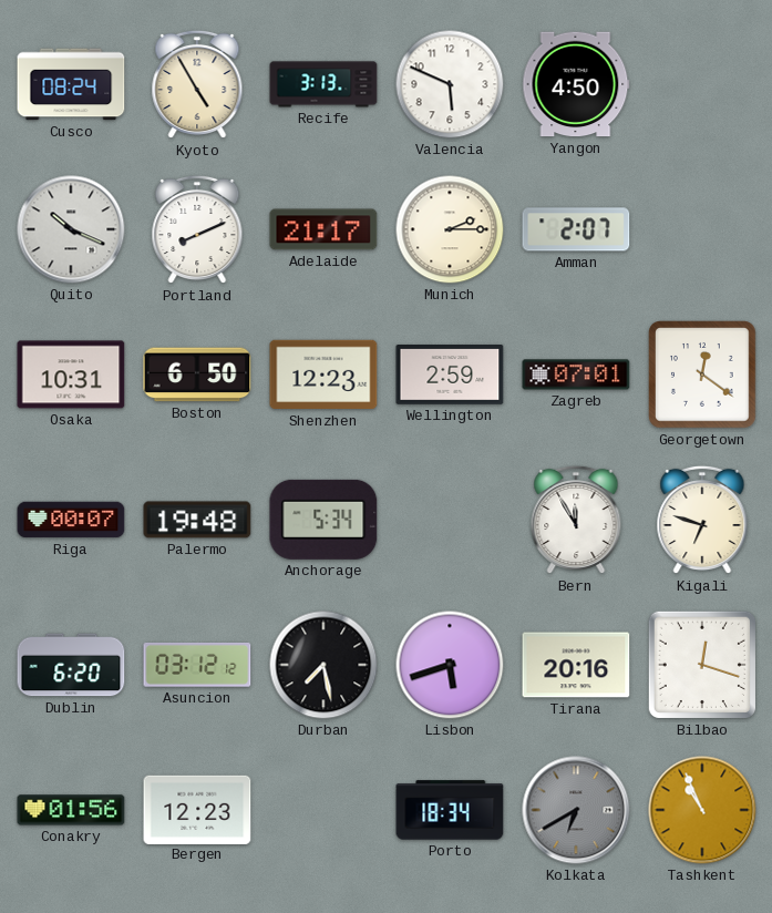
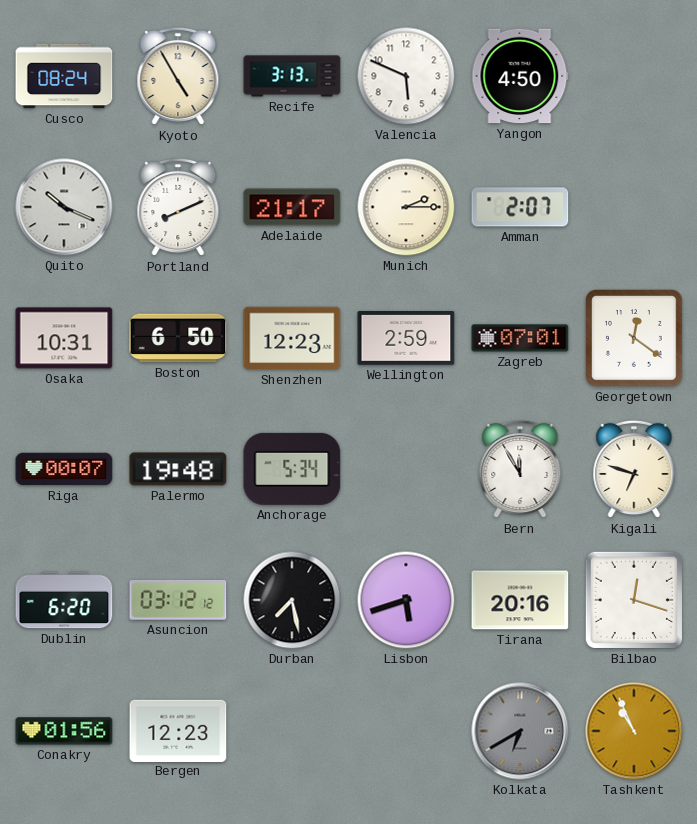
Porto: 18:34 -> none (450, 810)
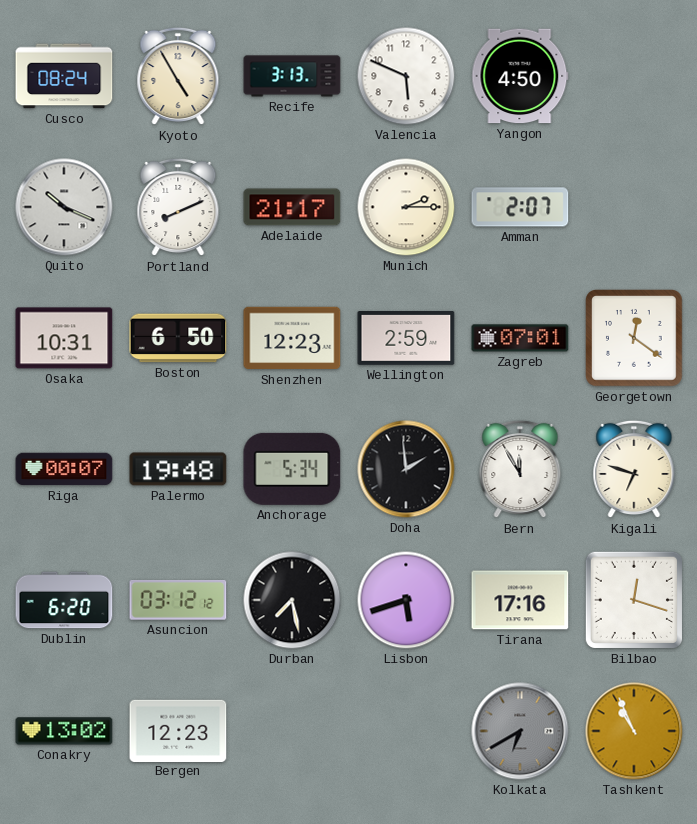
Doha: none -> 1:59 (406, 469)
Tirana: 20:16 -> 17:16 (520, 600)
Conakry: 01:56 -> 13:02 (64, 731)
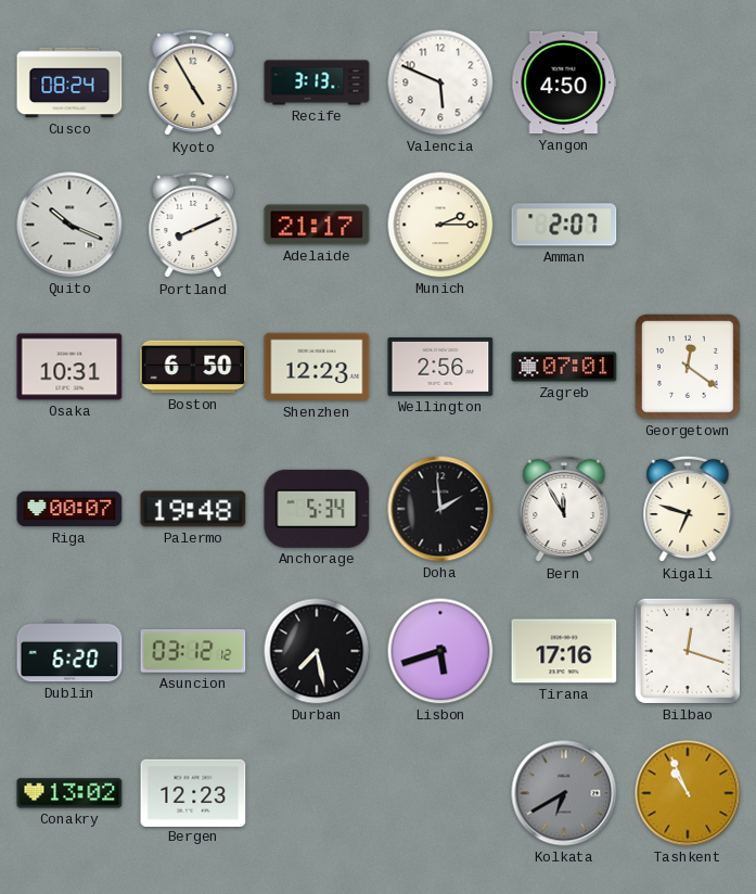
Wellington: 2:59 -> 2:56 (440, 368)
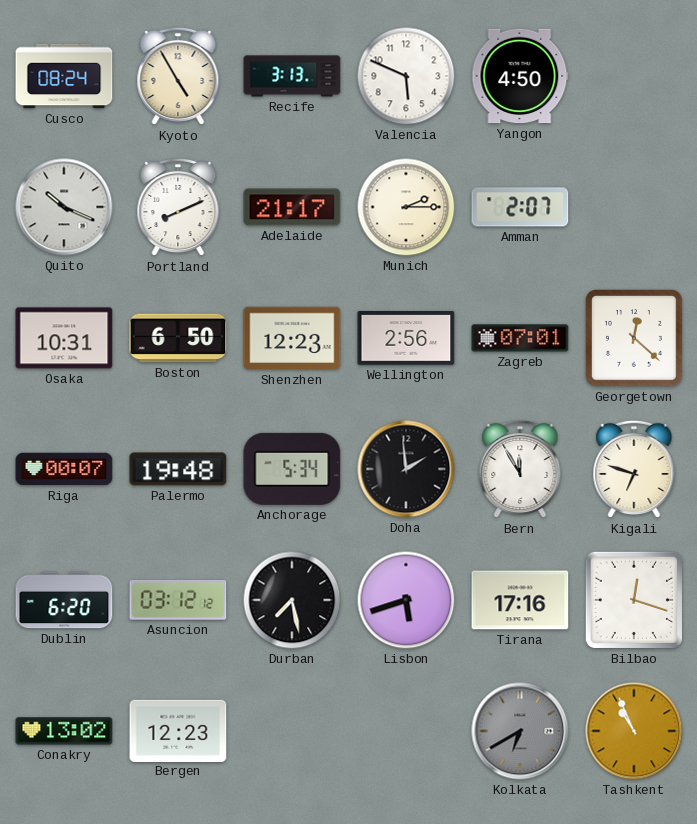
Georgetown: 12:21 -> 12:22 (634, 338)
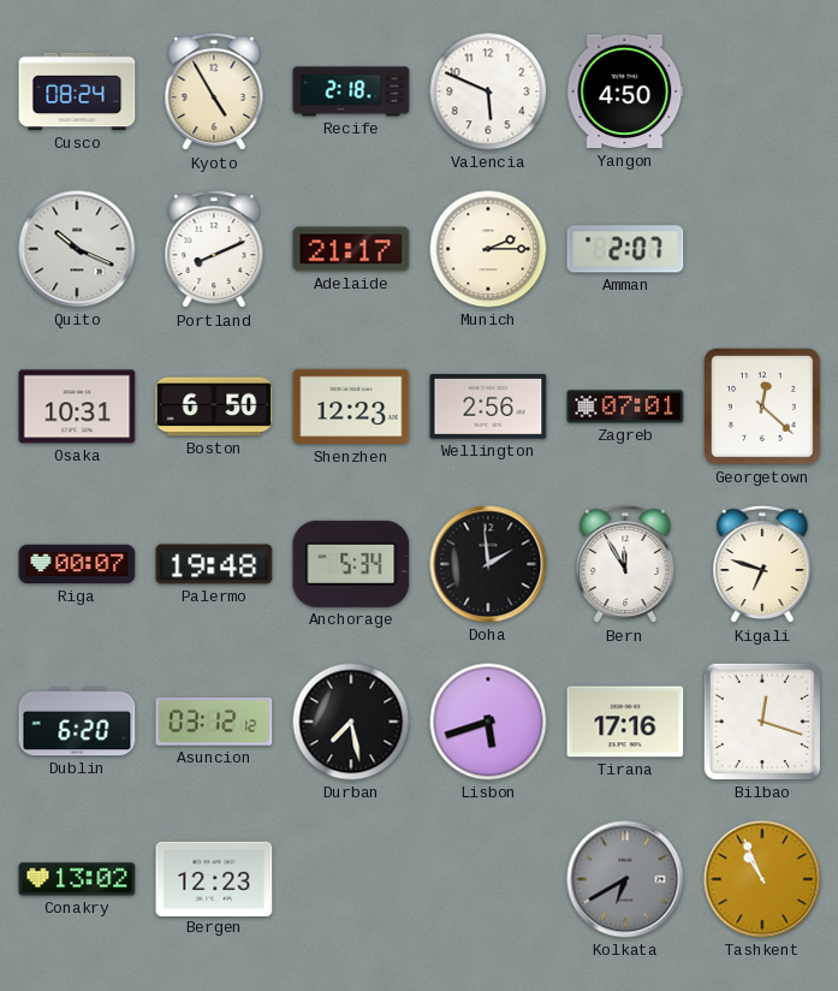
Recife: 3:13 -> 2:18 (351, 91)
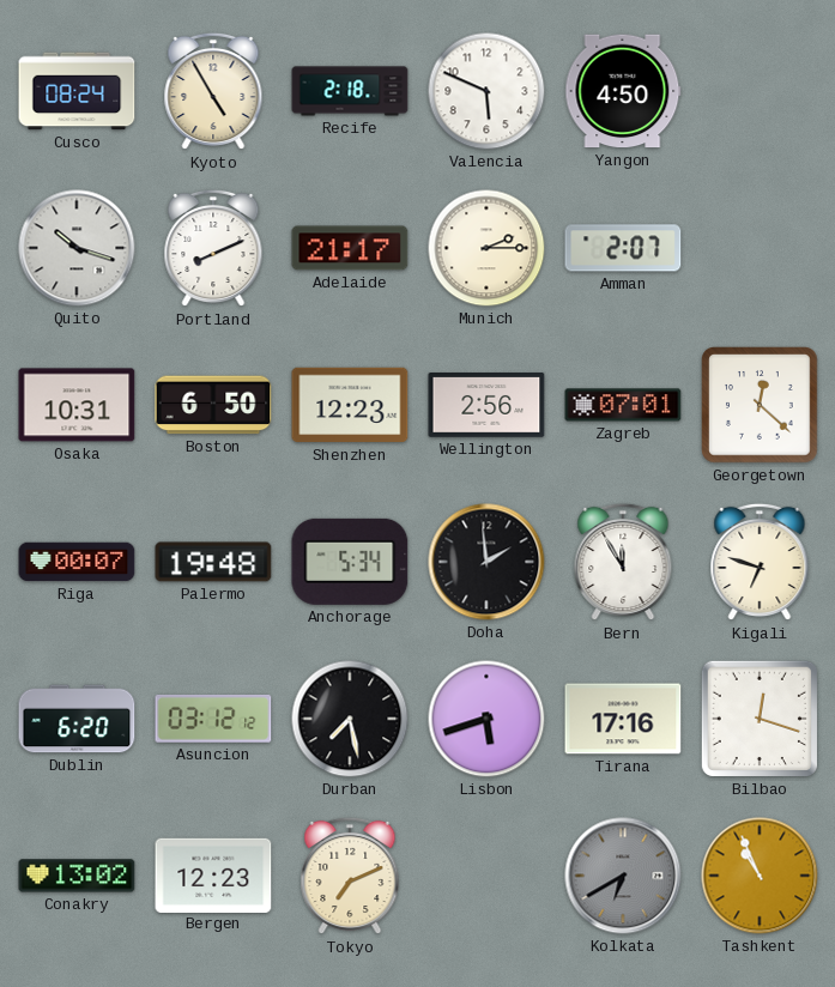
Quito: 10:19 -> 10:18 (77, 248)
Tokyo: none -> 7:11 (350, 876)
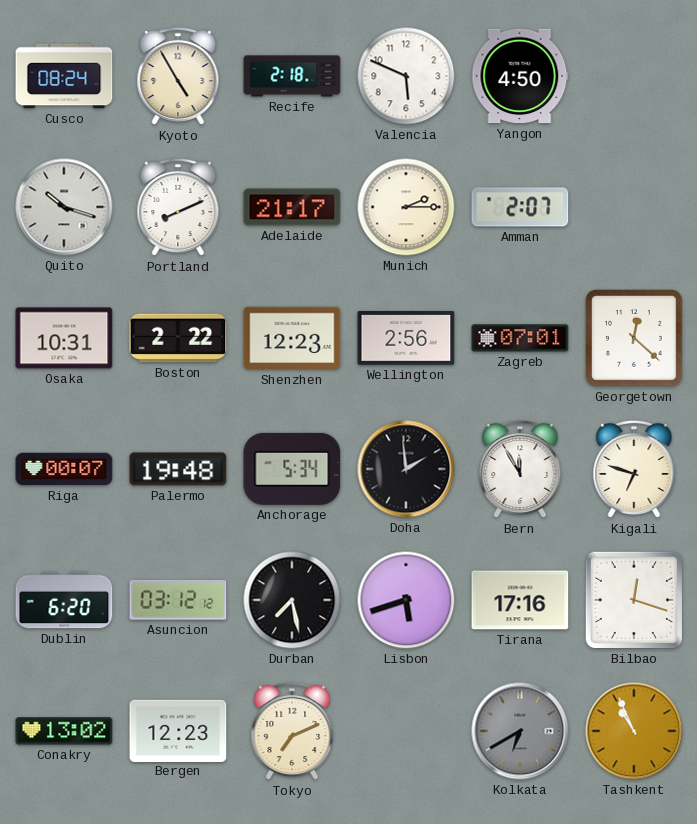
Boston: 6:50 -> 2:22 (178, 338)
